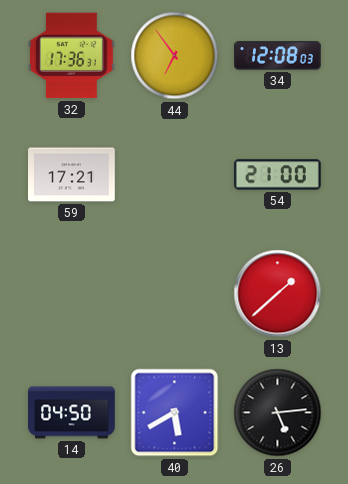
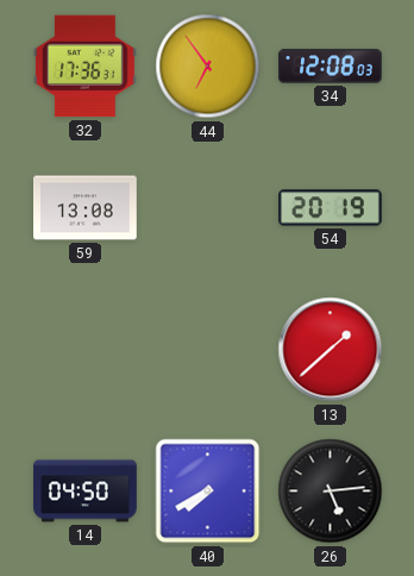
59: 17:21 -> 13:08 (86, 208)
54: 21:00 -> 20:19 (331, 208)
40: 5:40 -> 7:40 (208, 492)
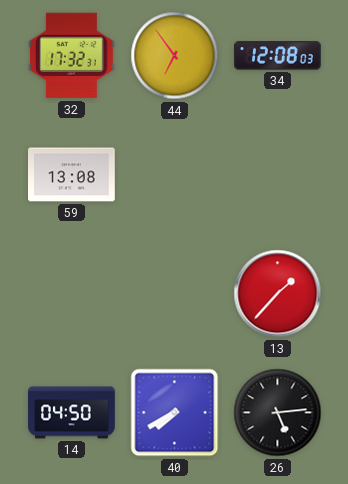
32: 17:36 -> 17:32 (72, 56)
54: 20:19 -> none (331, 208)
13: 1:38 -> 1:37 (278, 294)
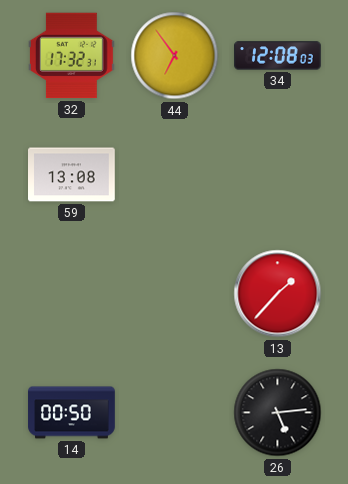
14: 04:50 -> 00:50 (72, 413)
40: 7:40 -> none (175, 413)
